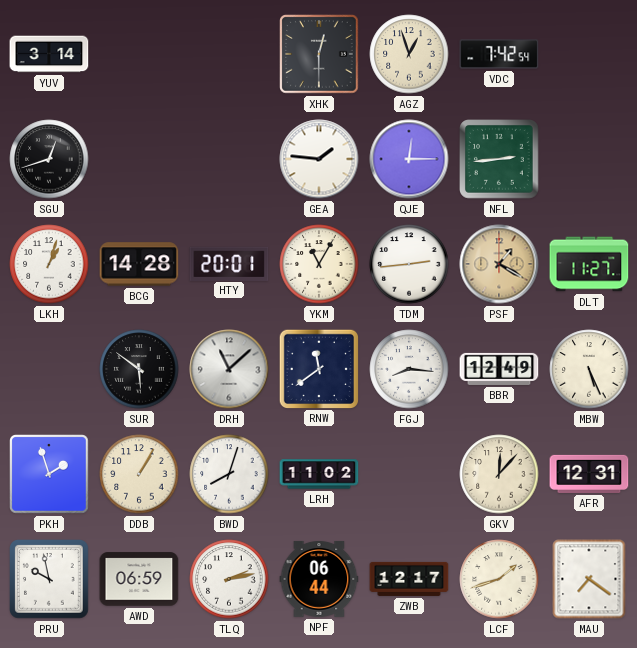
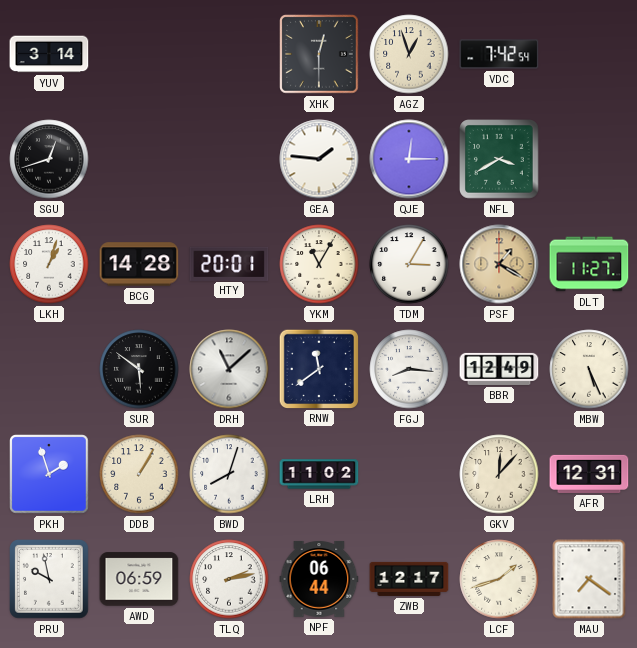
NFL: 2:44 -> 3:40 (500, 160)
TDM: 2:44 -> 3:05 (409, 264)
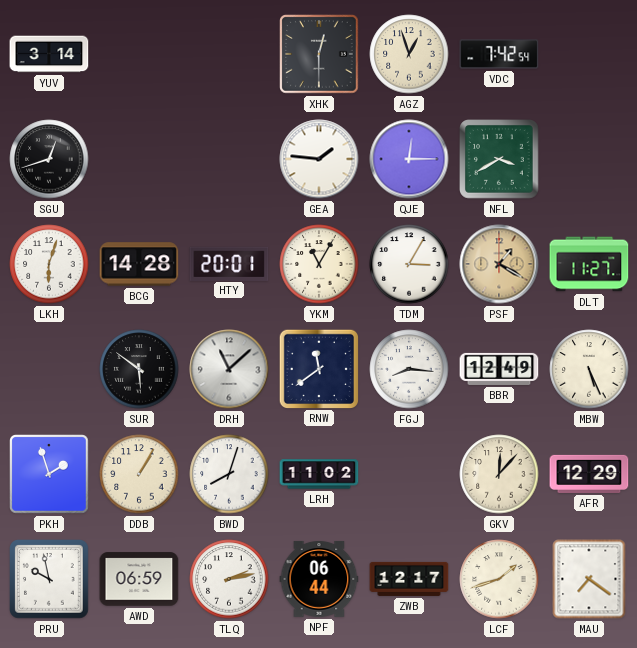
LKH: 1:03 -> 6:03 (49, 264)
AFR: 12:31 -> 12:29 (589, 474)
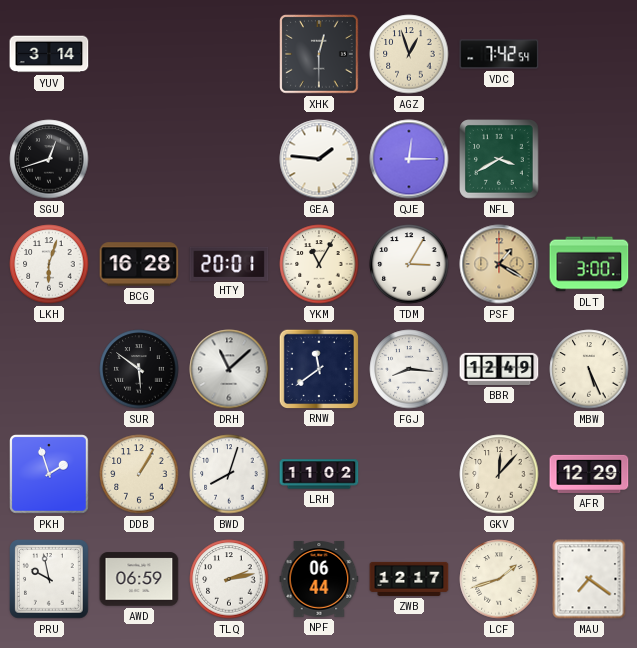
BCG: 14:28 -> 16:28 (139, 264)
DLT: 11:27 -> 3:00 (589, 264)
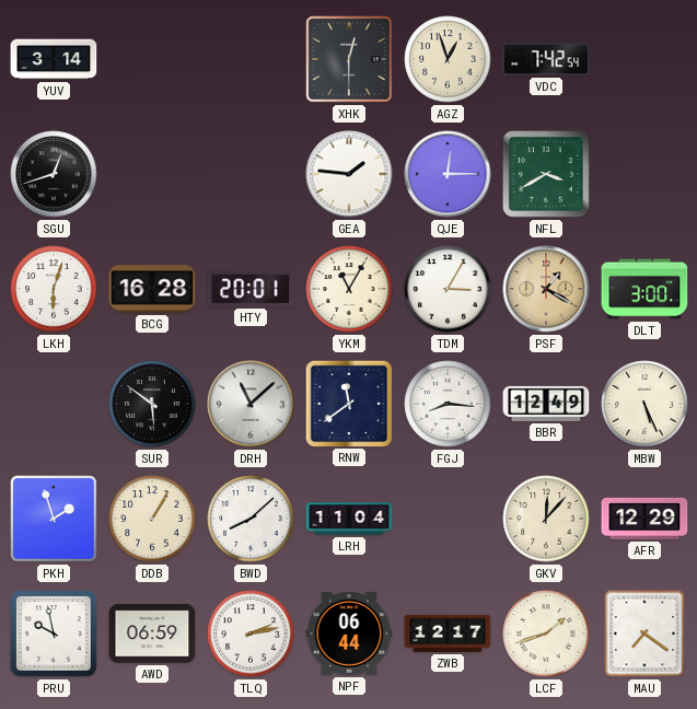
BWD: 8:03 -> 8:08 (251, 519)
LRH: 11:02 -> 11:04 (349, 519)
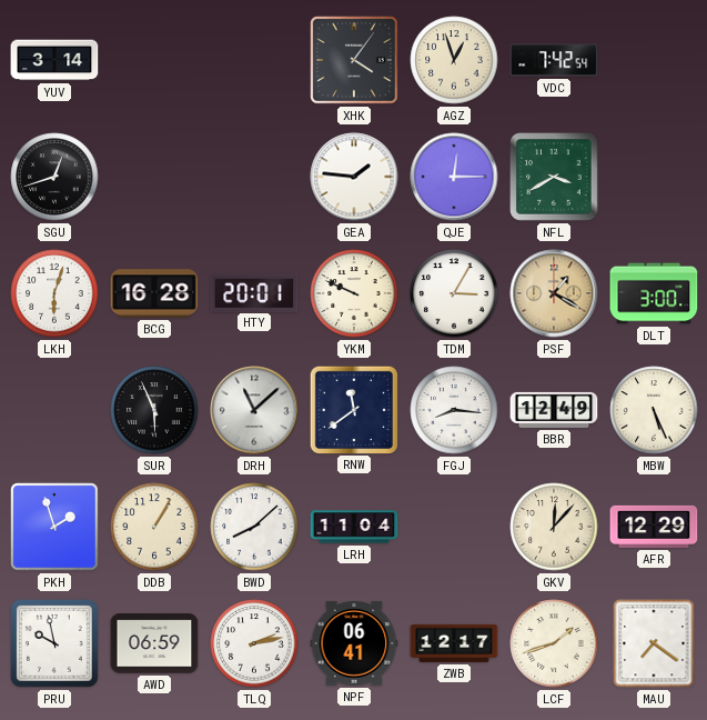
XHK: 12:30 -> 4:06 (354, 60)
YKM: 11:05 -> 9:49 (354, 293)
SUR: 5:51 -> 5:56 (154, 410)
NPF: 06:44 -> 06:41 (354, 643)
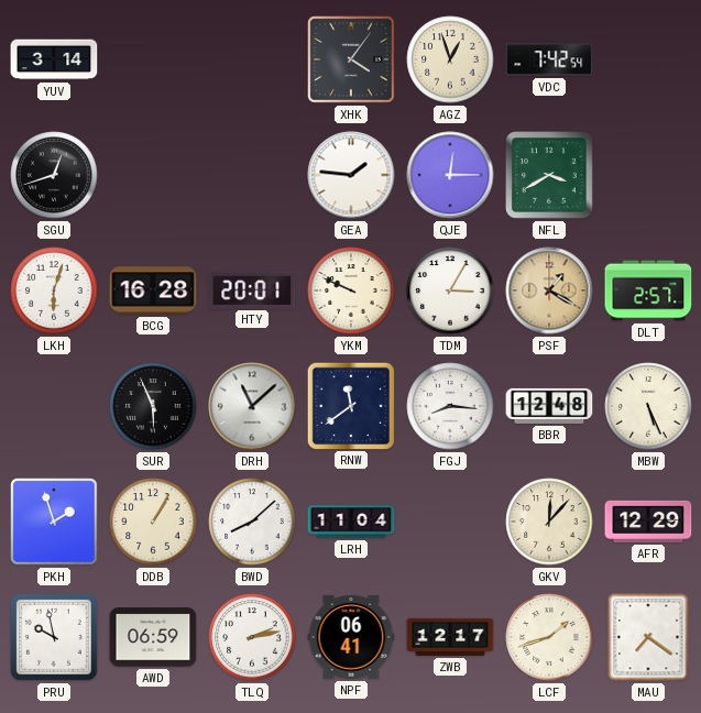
DLT: 3:00 -> 2:57 (648, 290)
BBR: 12:49 -> 12:48 (549, 406)
